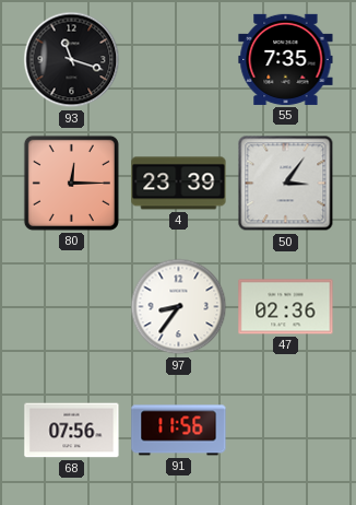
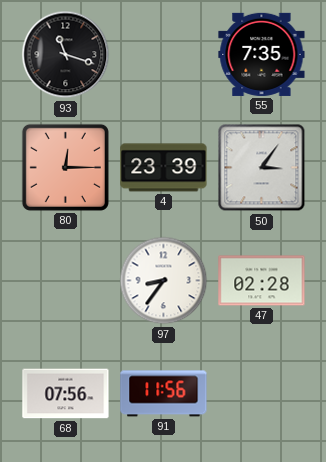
47: 02:36 -> 02:28 (262, 281)
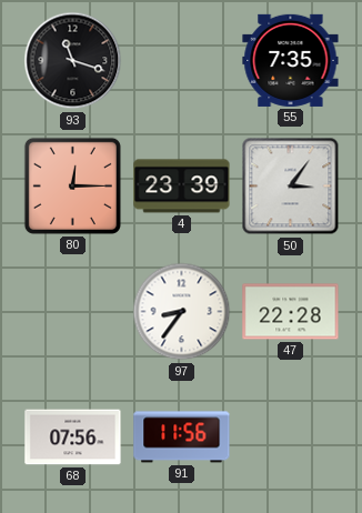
47: 02:28 -> 22:28 (291, 312)
